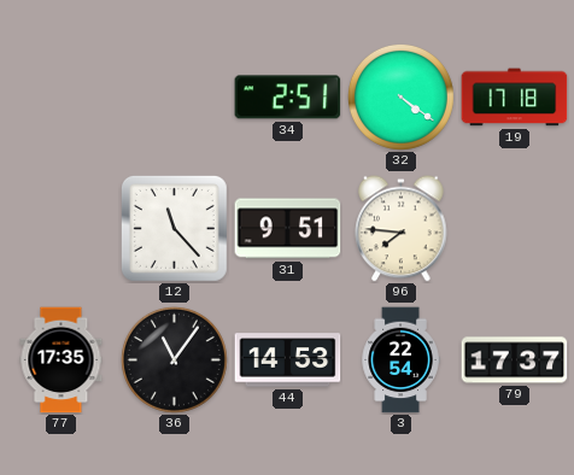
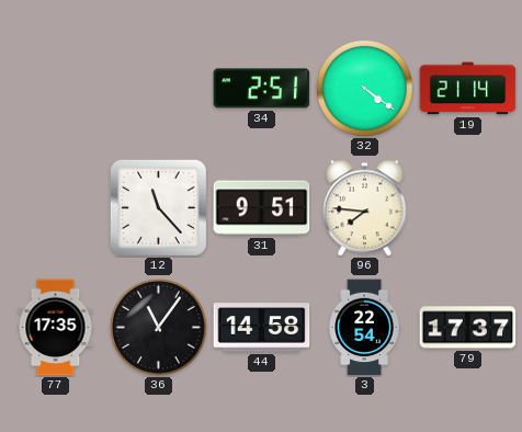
19: 17:18 -> 21:14 (468, 89)
44: 14:53 -> 14:58 (262, 328)
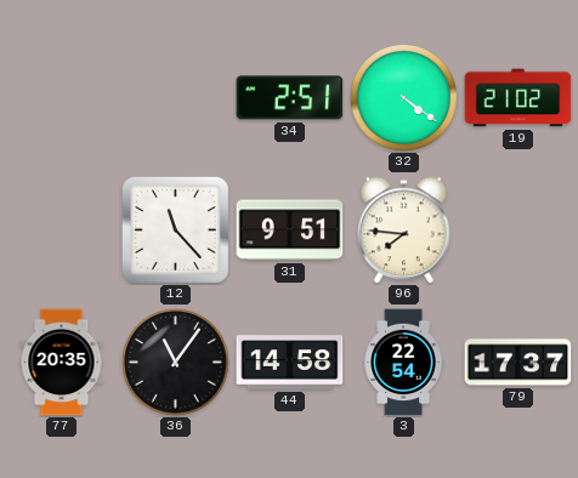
19: 21:14 -> 21:02 (518, 98)
77: 17:35 -> 20:35 (62, 363)
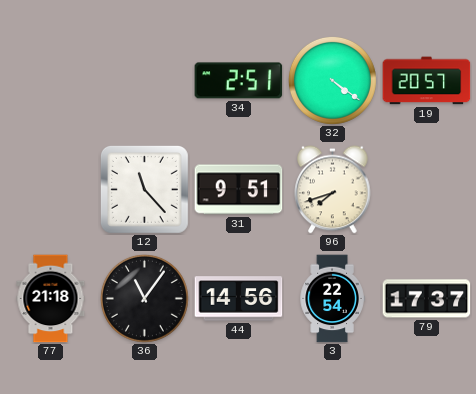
19: 21:02 -> 20:57 (427, 81)
96: 7:46 -> 7:42 (333, 190)
77: 20:35 -> 21:18 (51, 299)
44: 14:58 -> 14:56 (239, 299)
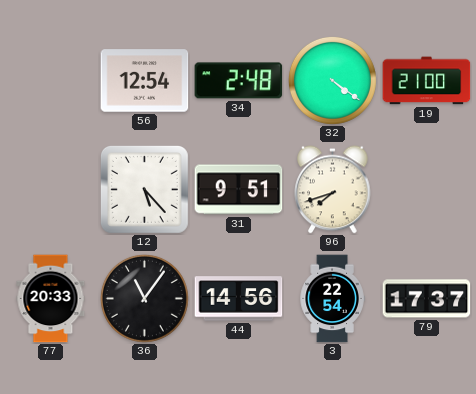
56: none -> 12:54 (145, 81)
34: 2:51 -> 2:48 (239, 81)
19: 20:57 -> 21:00 (427, 81)
12: 11:23 -> 5:23 (144, 189)
77: 21:18 -> 20:33 (51, 299)
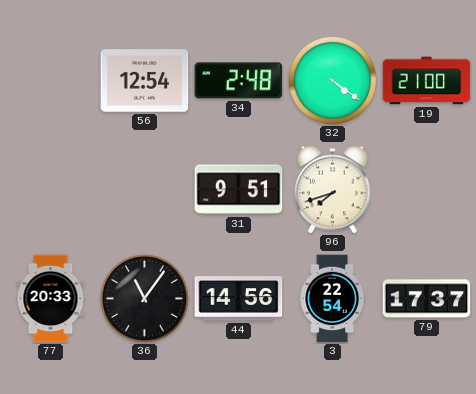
12: 5:23 -> none (144, 189)
